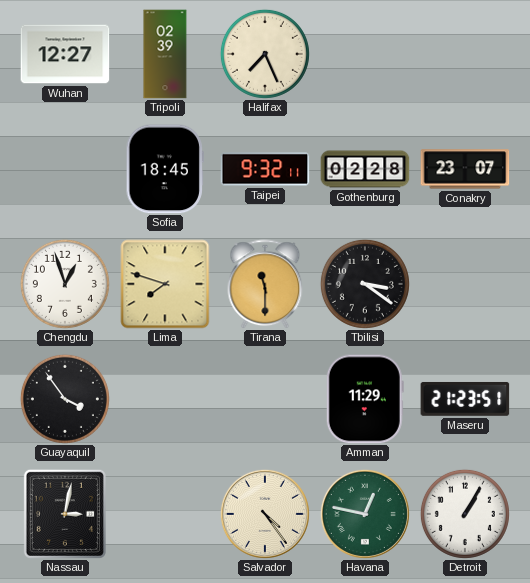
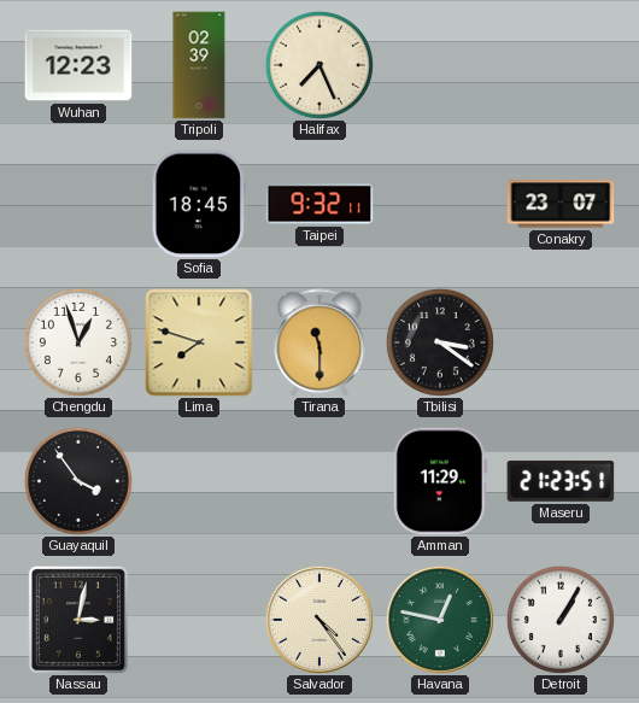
Wuhan: 12:27 -> 12:23 (78, 65)
Gothenburg: 02:28 -> none (365, 169)
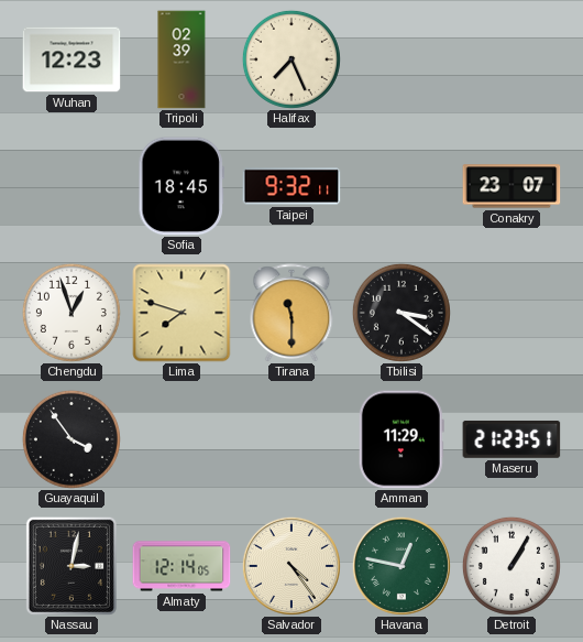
Almaty: none -> 12:14 (182, 566)
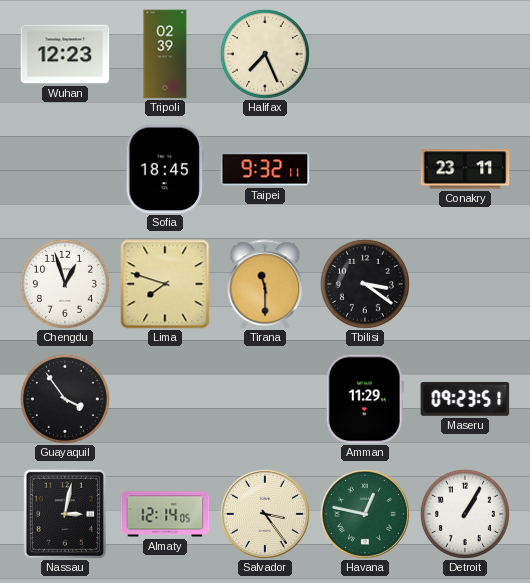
Conakry: 23:07 -> 23:11 (465, 169)
Maseru: 21:23 -> 09:23 (465, 399)
Salvador: 4:24 -> 3:24 (265, 514)
